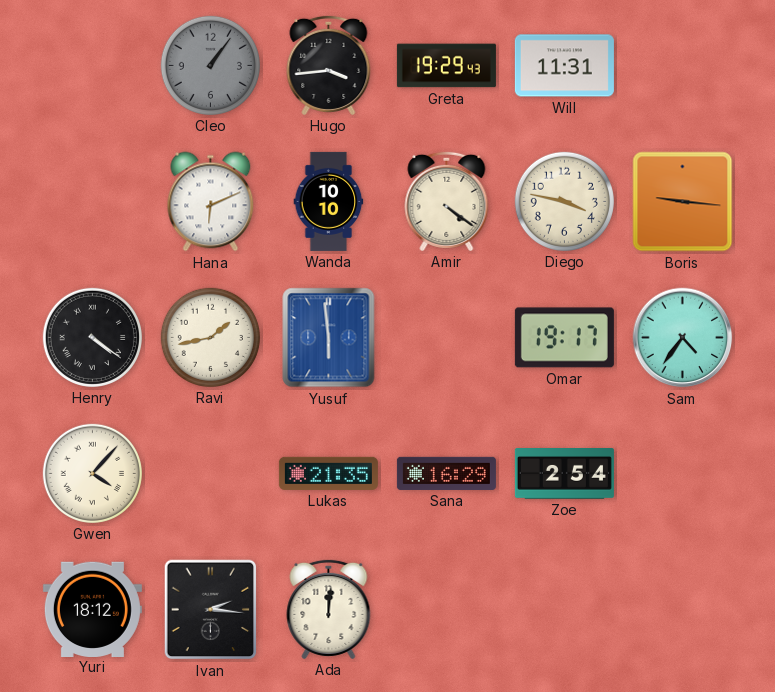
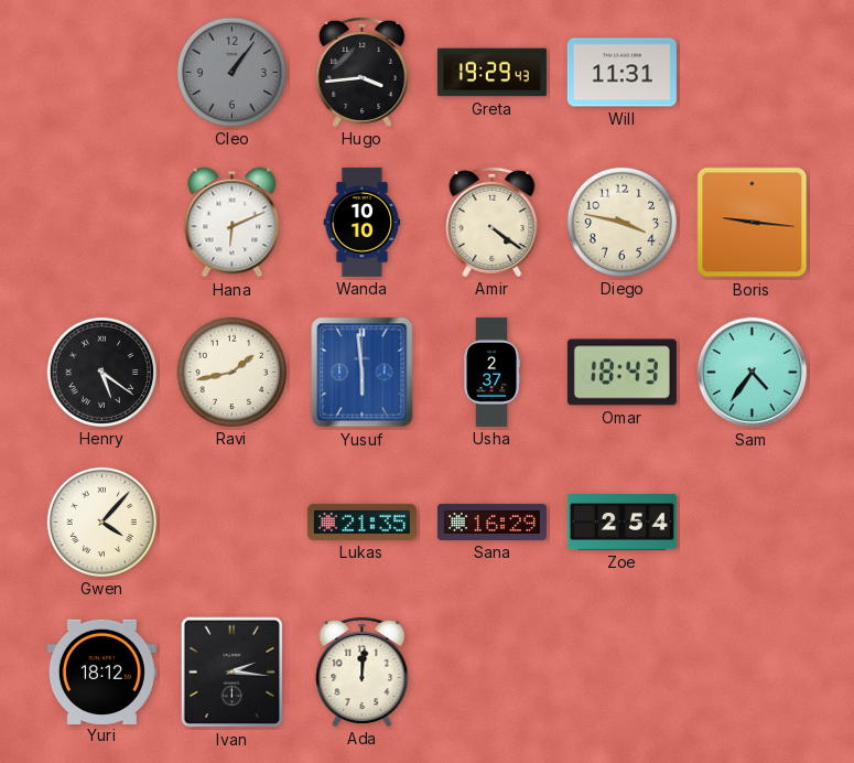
Henry: 4:21 -> 5:21 (101, 372)
Usha: none -> 2:37 (491, 372)
Omar: 19:17 -> 18:43 (621, 373)
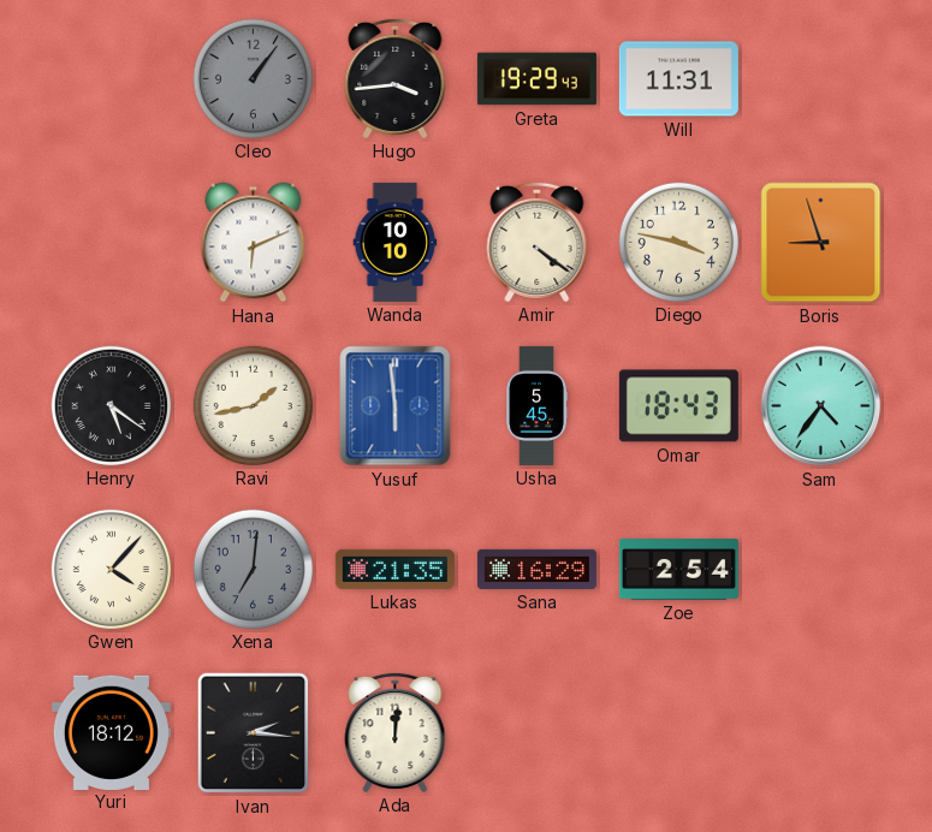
Boris: 9:16 -> 8:57 (821, 243)
Usha: 2:37 -> 5:45 (536, 405)
Xena: none -> 7:01 (253, 569)
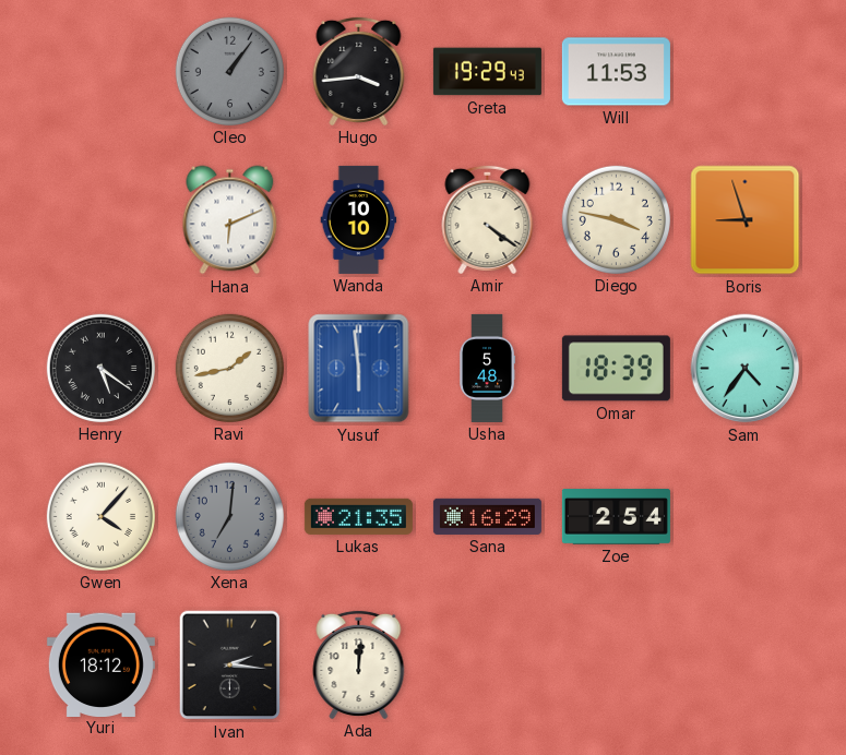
Will: 11:31 -> 11:53 (616, 72)
Usha: 5:45 -> 5:48 (487, 368)
Omar: 18:43 -> 18:39 (616, 369)
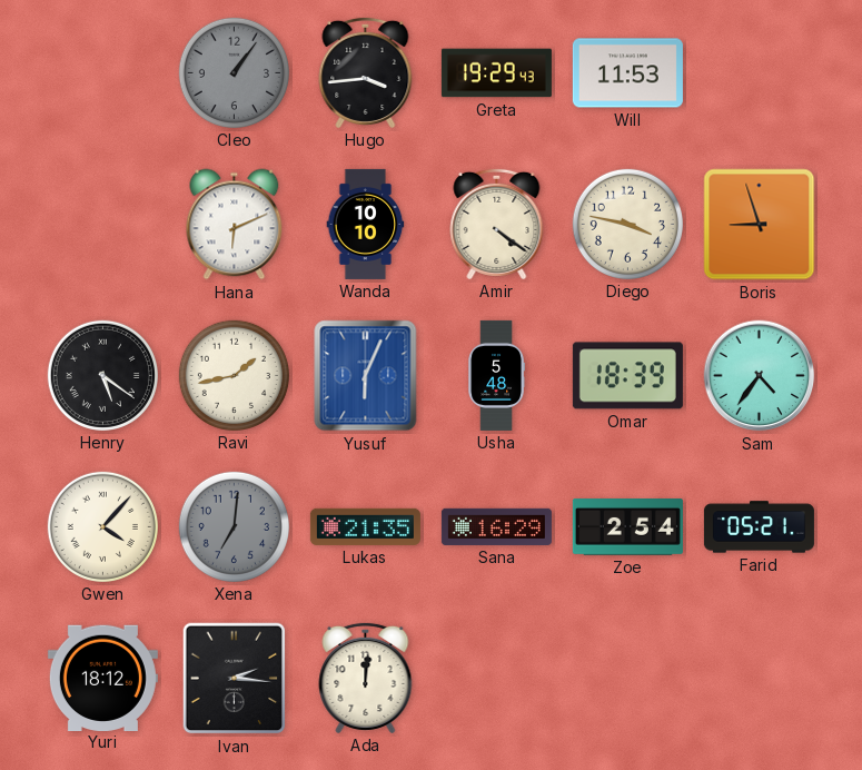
Yusuf: 5:59 -> 6:04 (366, 376)
Farid: none -> 05:21 (759, 527)
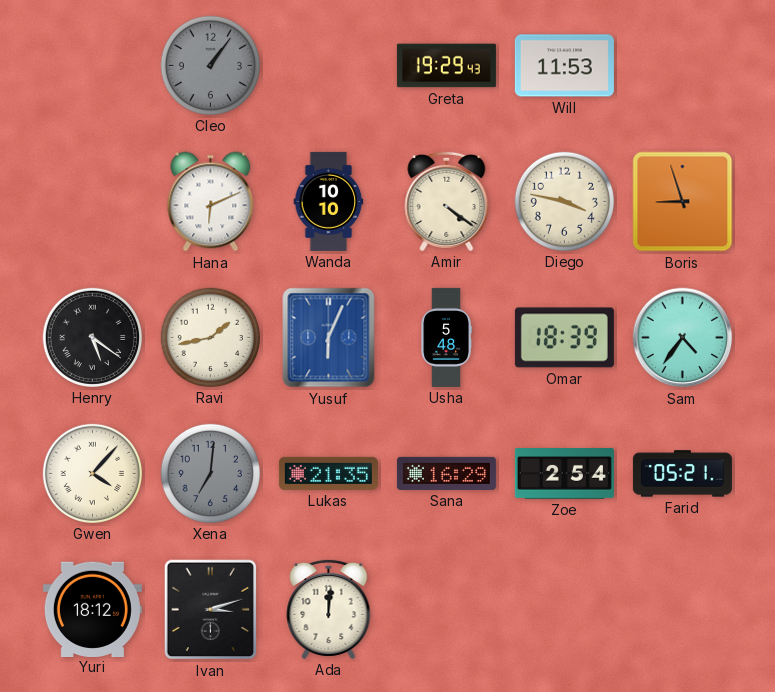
Hugo: 3:44 -> none (366, 72)
Ivan: 2:16 -> 3:12 (211, 610)
